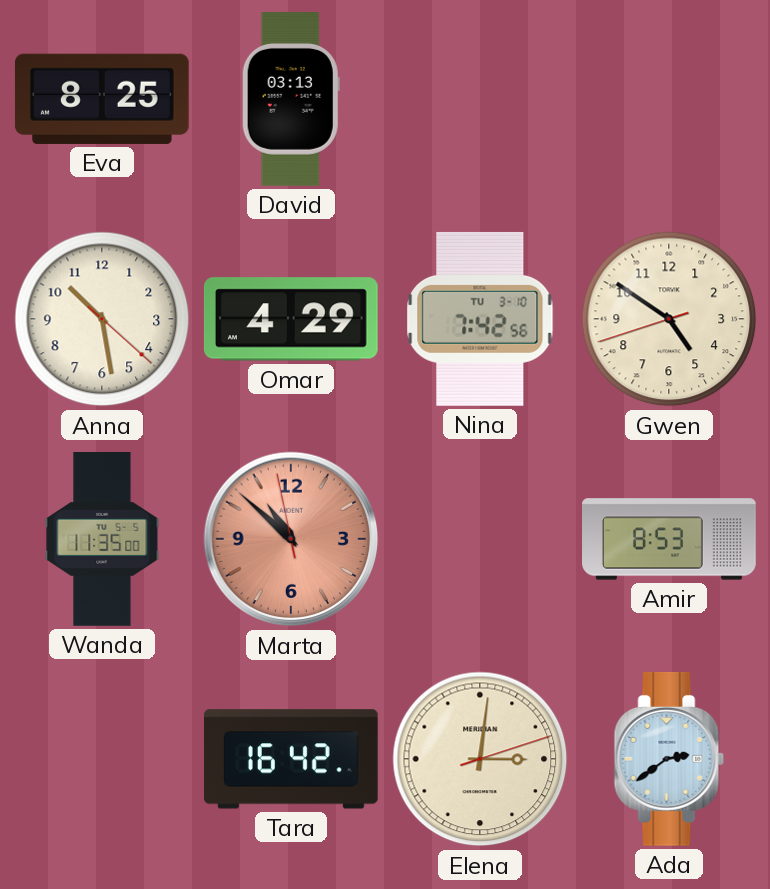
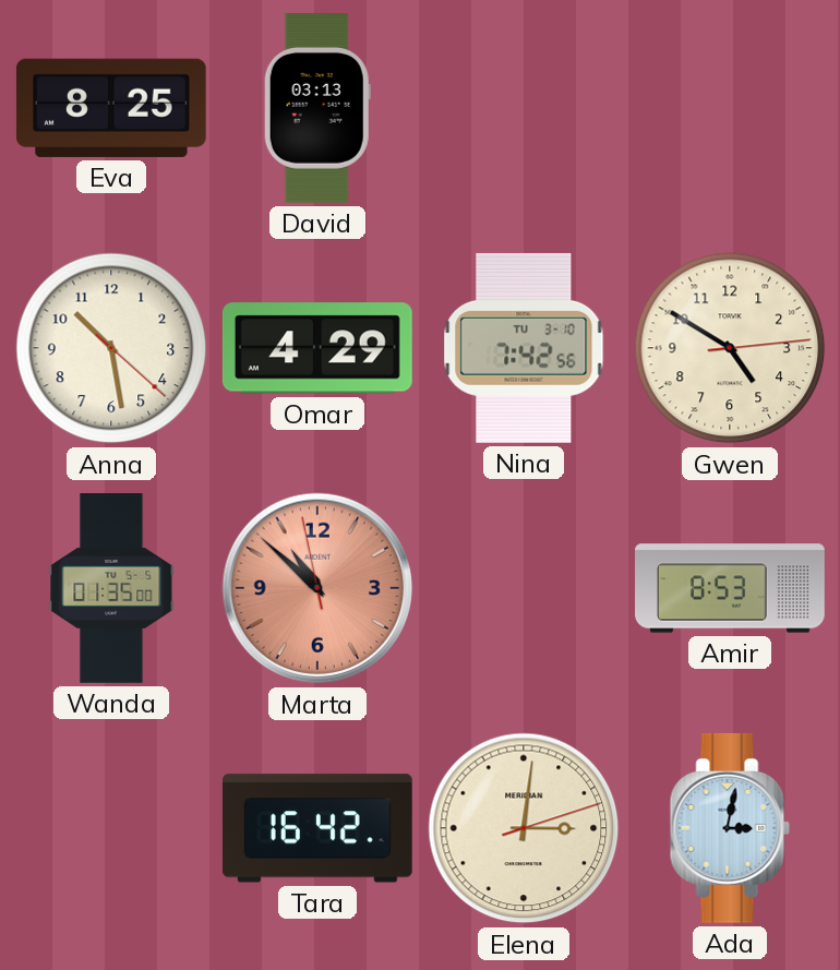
Gwen: 4:50:42 -> 4:50:14 (730, 348)
Wanda: 11:35 -> 01:35 (111, 589)
Ada: 2:39 -> 3:02 (730, 828)
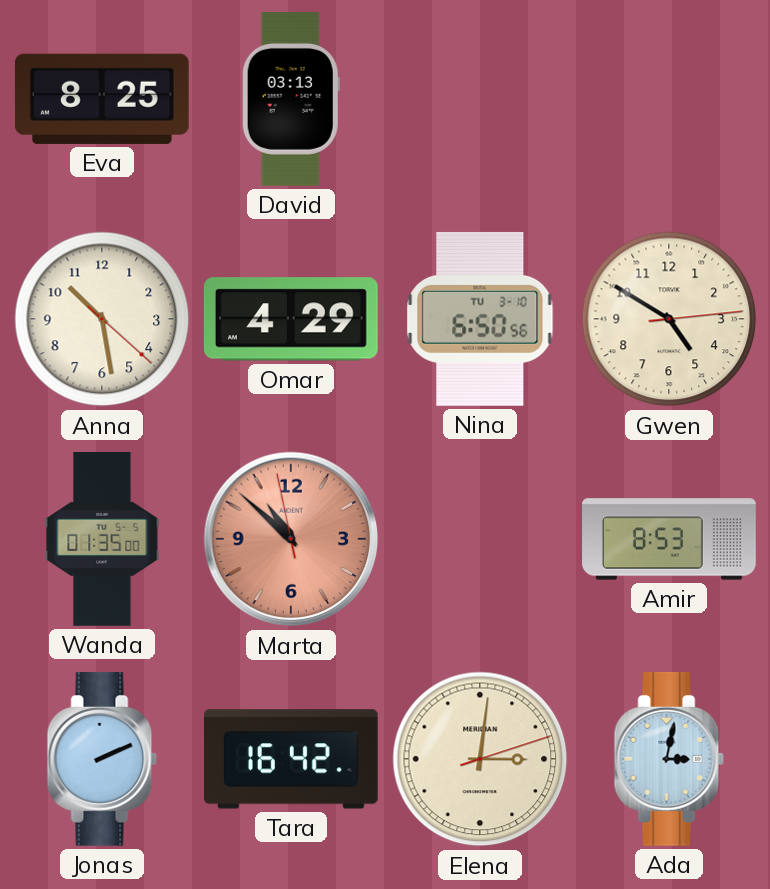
Nina: 7:42 -> 6:50 (480, 319)
Jonas: none -> 2:11 (102, 759)
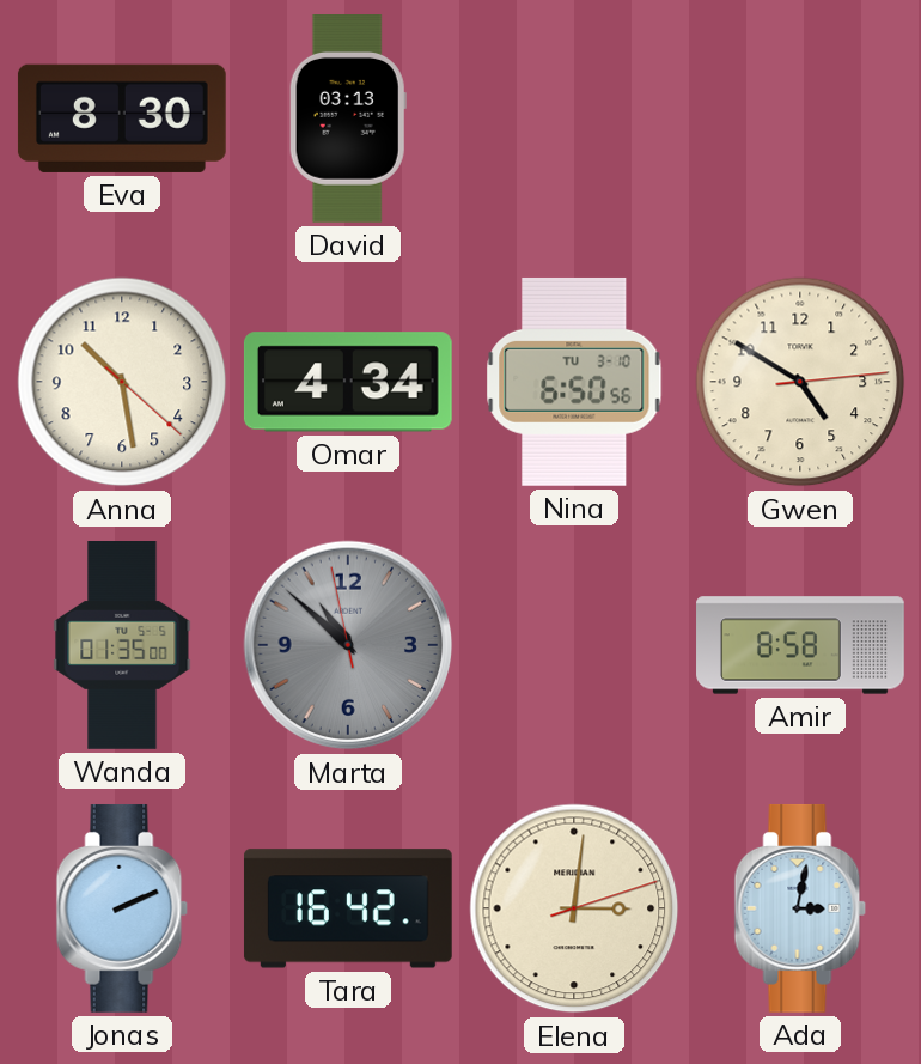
Eva: 8:25 -> 8:30 (122, 118)
Omar: 4:29 -> 4:34 (348, 382)
Marta dial: salmon -> grey (348, 645)
Amir: 8:53 -> 8:58 (800, 645)
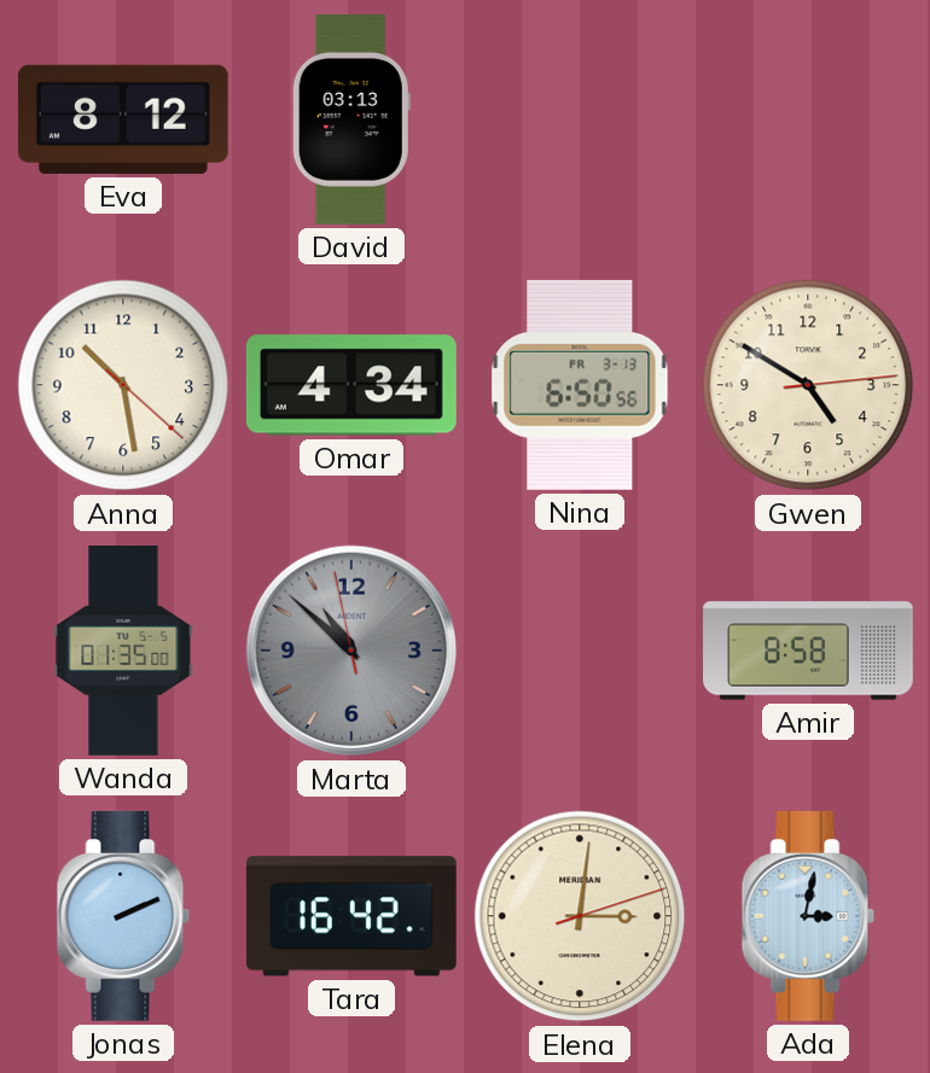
Eva: 8:30 -> 8:12 (123, 119)
Nina date: TU 3-10 -> FR 3-13 (580, 385)
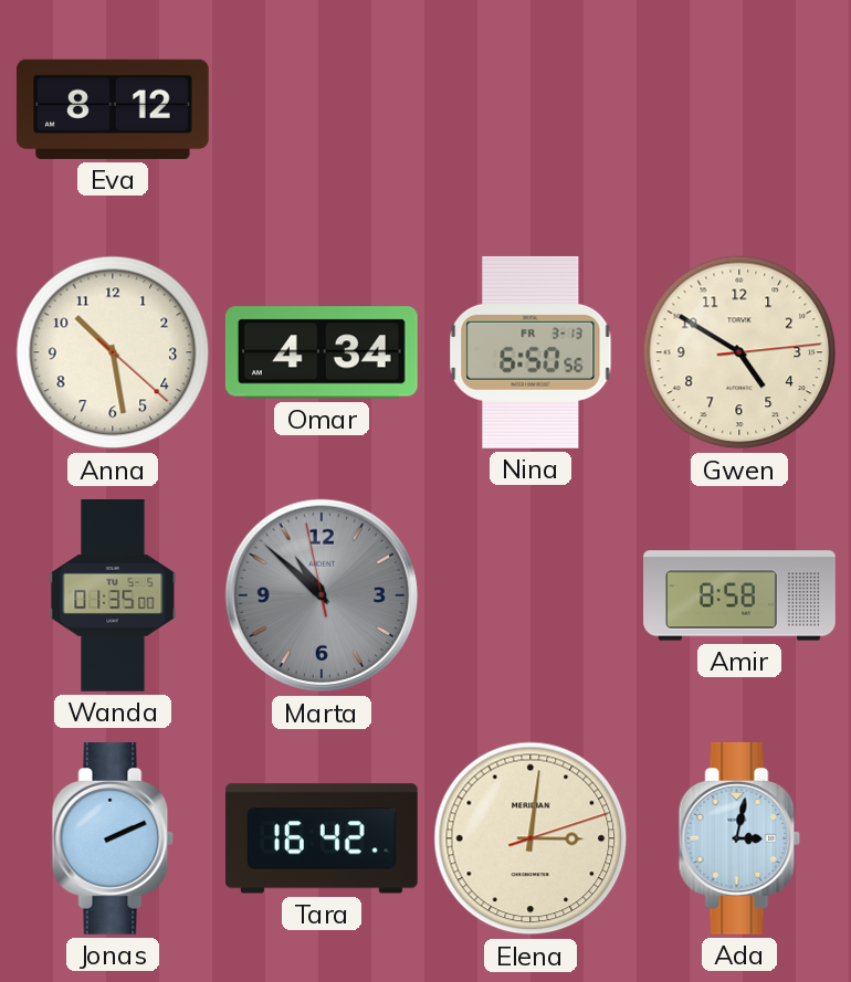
David: 03:13 -> none (351, 121)
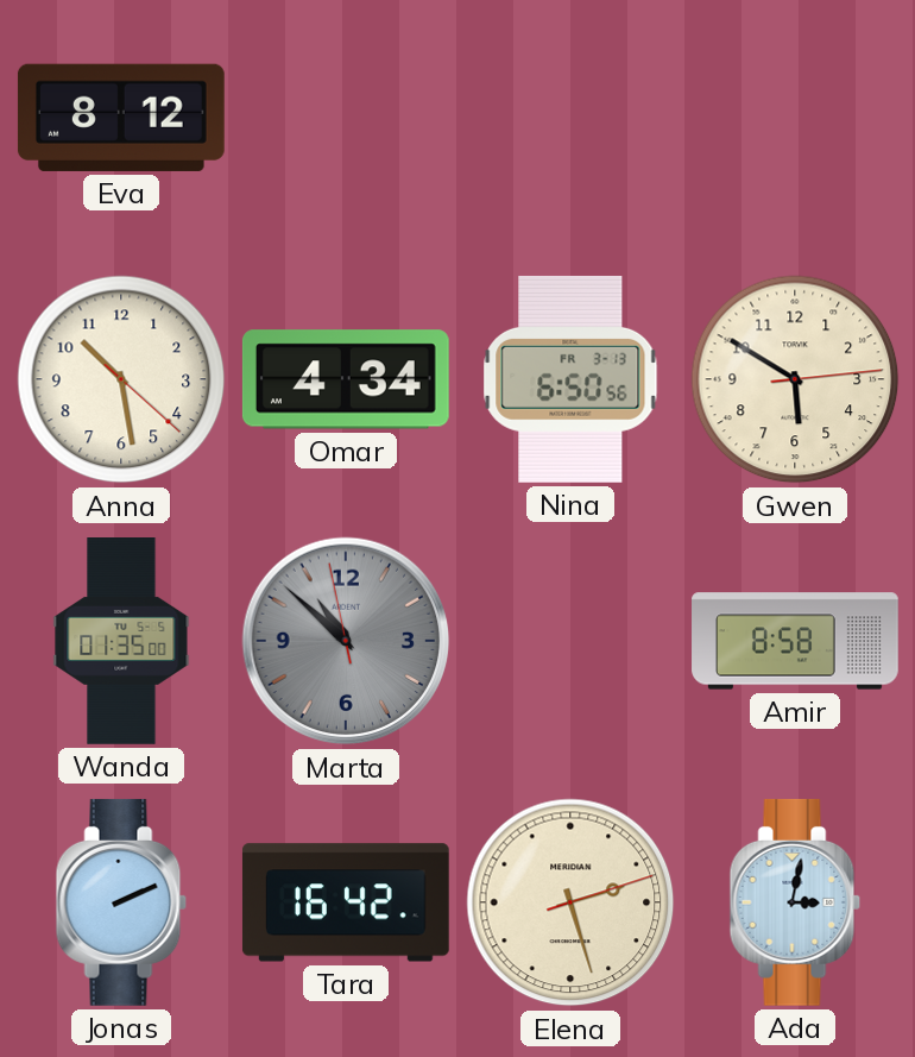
Gwen: 4:50 -> 5:50 (795, 379)
Elena: 3:01 -> 2:27 (570, 902)
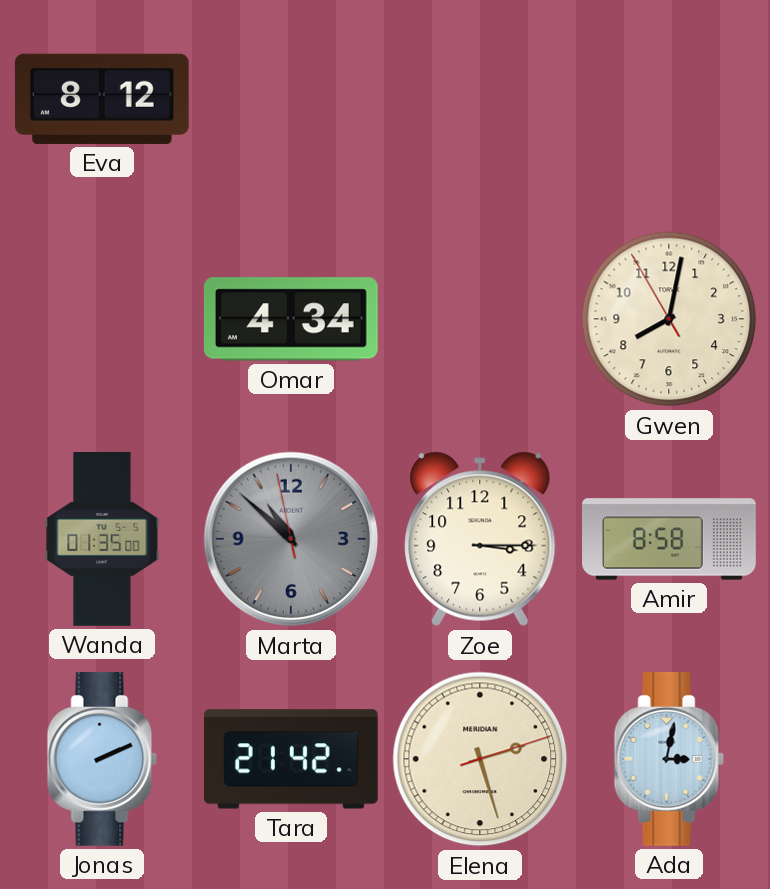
Anna: 10:28 -> none (121, 379)
Nina: 6:50 -> none (570, 379)
Gwen: 5:50 -> 8:01 (669, 319)
Zoe: none -> 3:15 (480, 539)
Tara: 16:42 -> 21:42 (291, 759)
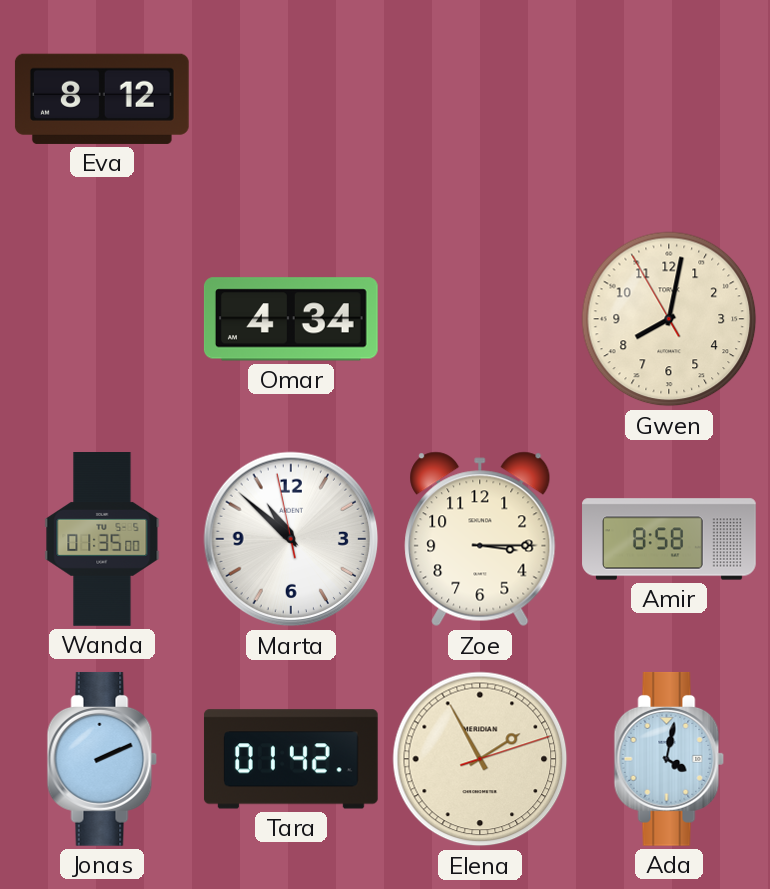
Marta dial: grey -> white (291, 539)
Tara: 21:42 -> 01:42 (291, 759)
Elena: 2:27 -> 1:55 (480, 759)
Ada: 3:02 -> 4:02 (669, 759)
